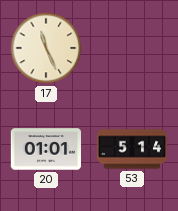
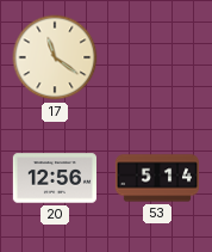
17: 11:26 -> 11:21 (55, 57)
20: 01:01 -> 12:56 (54, 178)
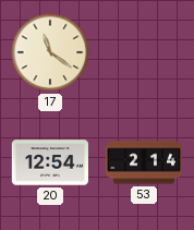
20: 12:56 -> 12:54 (49, 162)
53: 5:14 -> 2:14 (143, 162)
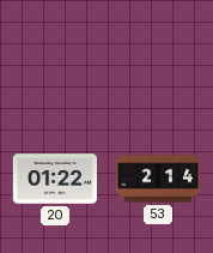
17: 11:21 -> none (50, 52)
20: 12:54 -> 01:22 (54, 179)
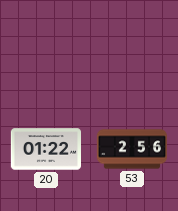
53: 2:14 -> 2:56 (131, 149)
